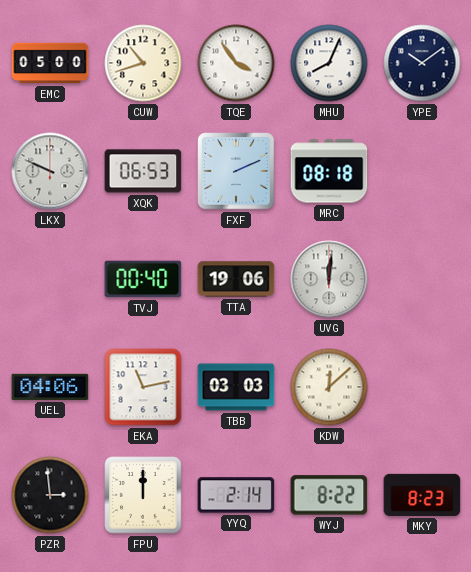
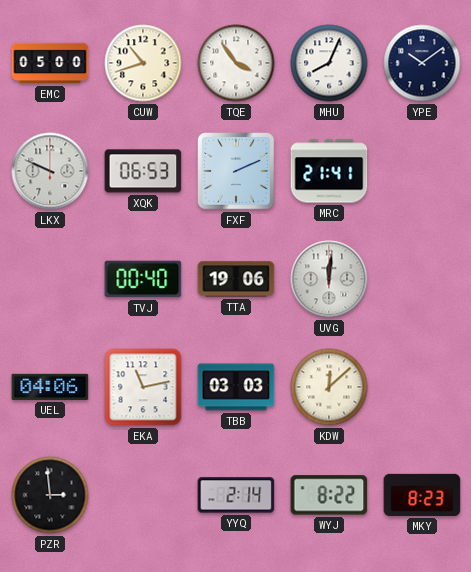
MRC: 08:18 -> 21:41 (329, 171)
FPU: 12:00 -> none (143, 495)
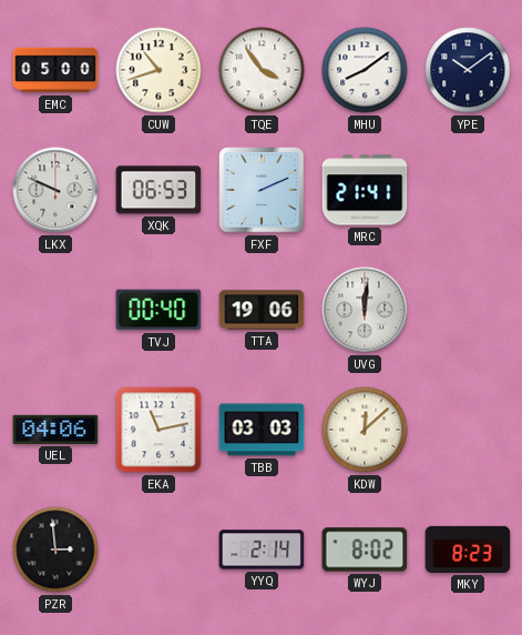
MHU: 8:04 -> 8:09 (365, 70)
WYJ: 8:22 -> 8:02 (365, 550)
